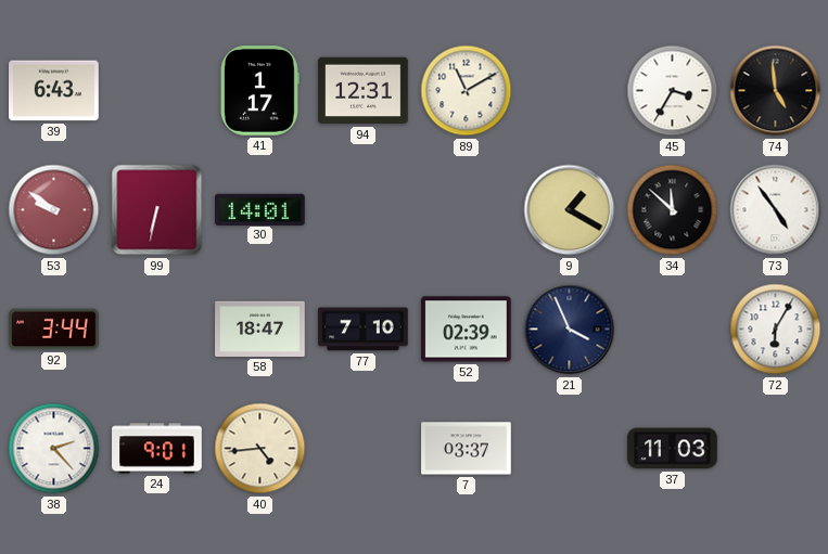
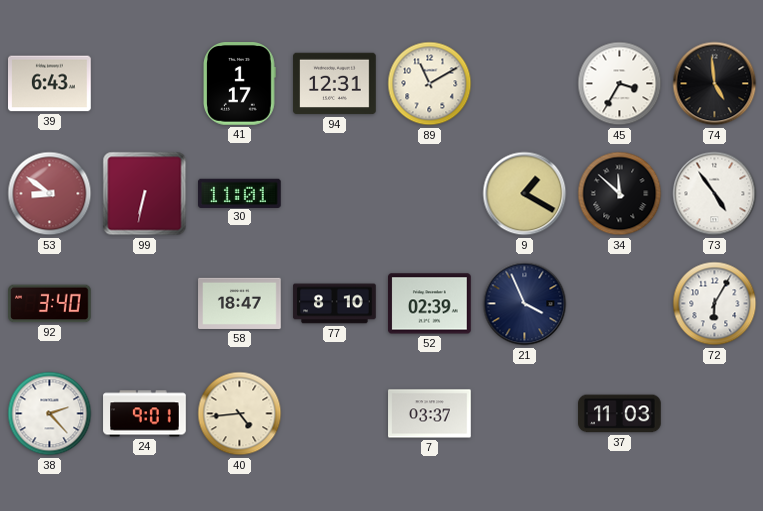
53: 9:51 -> 8:51 (50, 194)
30: 14:01 -> 11:01 (240, 193)
92: 3:44 -> 3:40 (50, 304)
77: 7:10 -> 8:10 (335, 304)
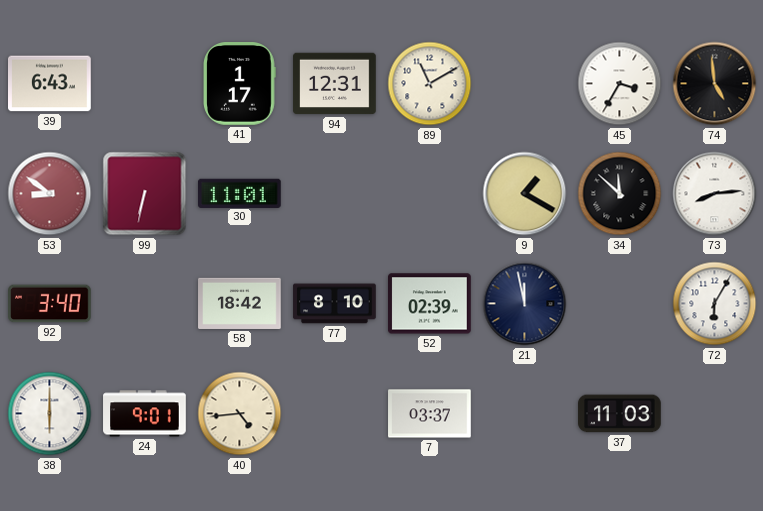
73: 4:54 -> 8:14 (715, 194)
58: 18:47 -> 18:42 (240, 303)
21: 3:56 -> 11:58 (525, 304)
38: 2:23 -> 6:00 (50, 414)
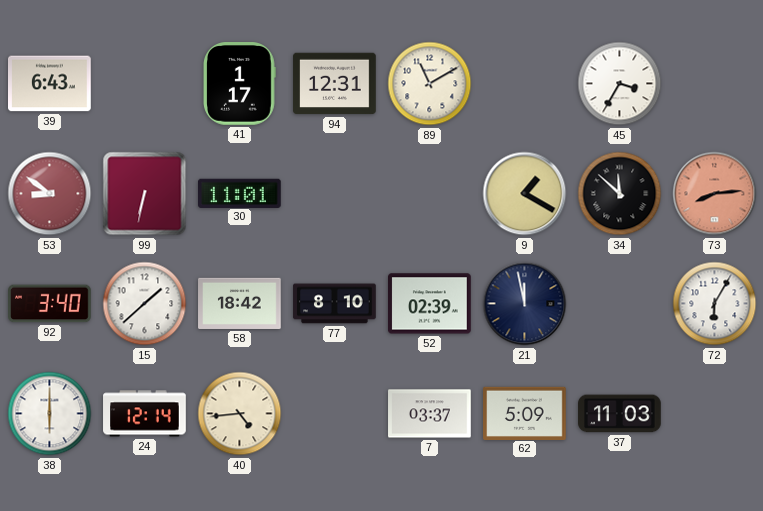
74: 4:59 -> none (715, 84)
73 dial: white -> salmon (715, 194)
15: none -> 1:38 (145, 304)
24: 9:01 -> 12:14 (145, 414)
62: none -> 5:09 (525, 413)
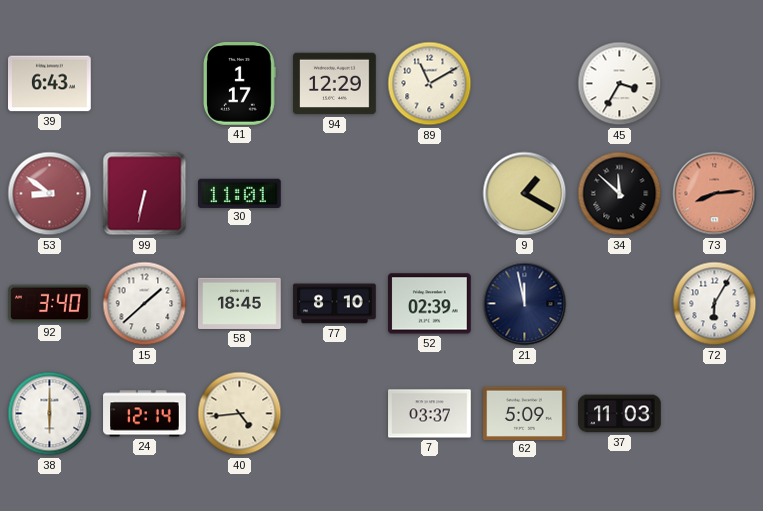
94: 12:31 -> 12:29 (335, 84)
58: 18:42 -> 18:45 (240, 303)
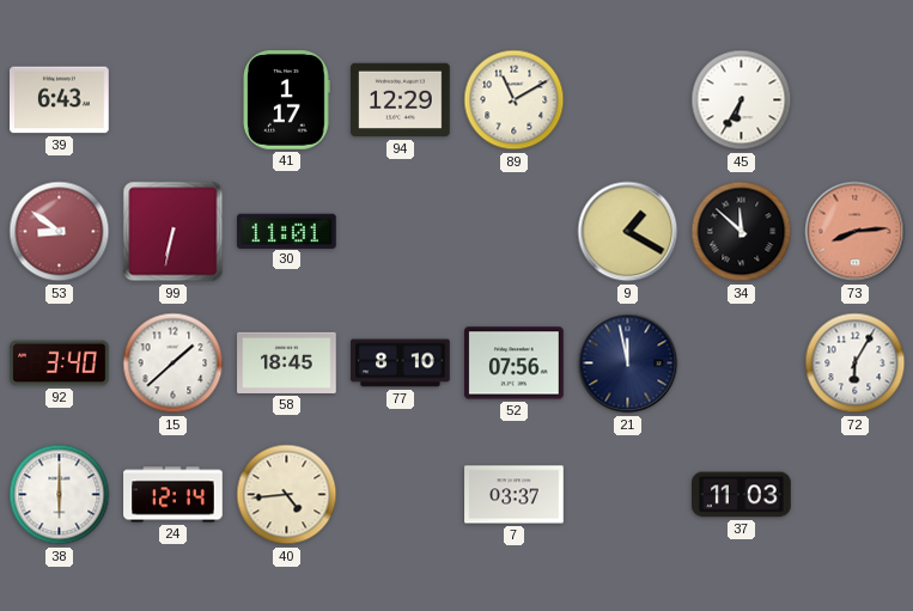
45: 3:35 -> 6:35 (742, 100)
52: 02:39 -> 07:56 (515, 363)
62: 5:09 -> none (525, 413)
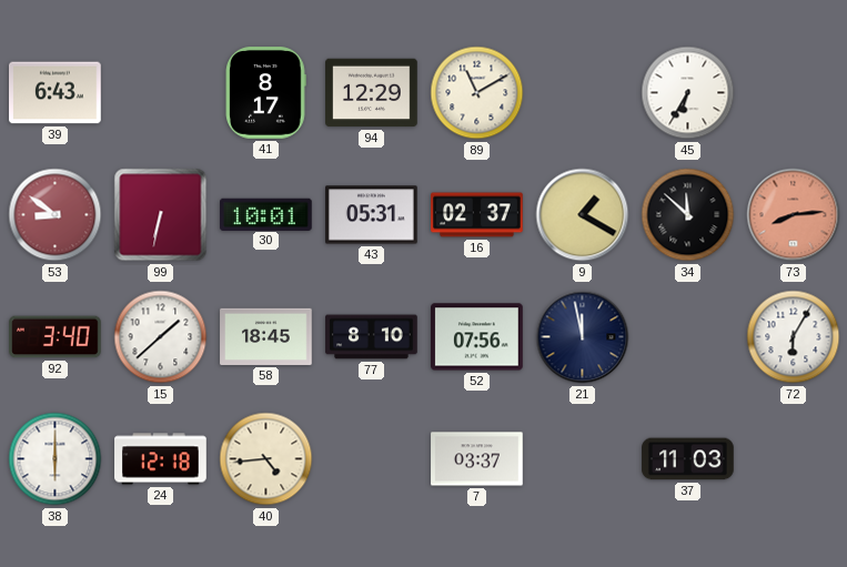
41: 1:17 -> 8:17 (266, 93)
30: 11:01 -> 10:01 (266, 214)
43: none -> 05:31 (372, 215)
16: none -> 02:37 (477, 215)
24: 12:14 -> 12:18 (161, 459)
